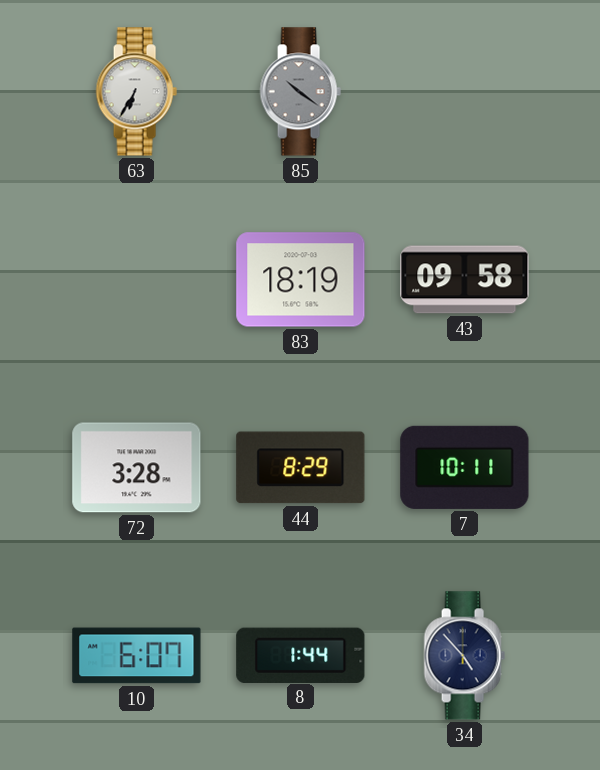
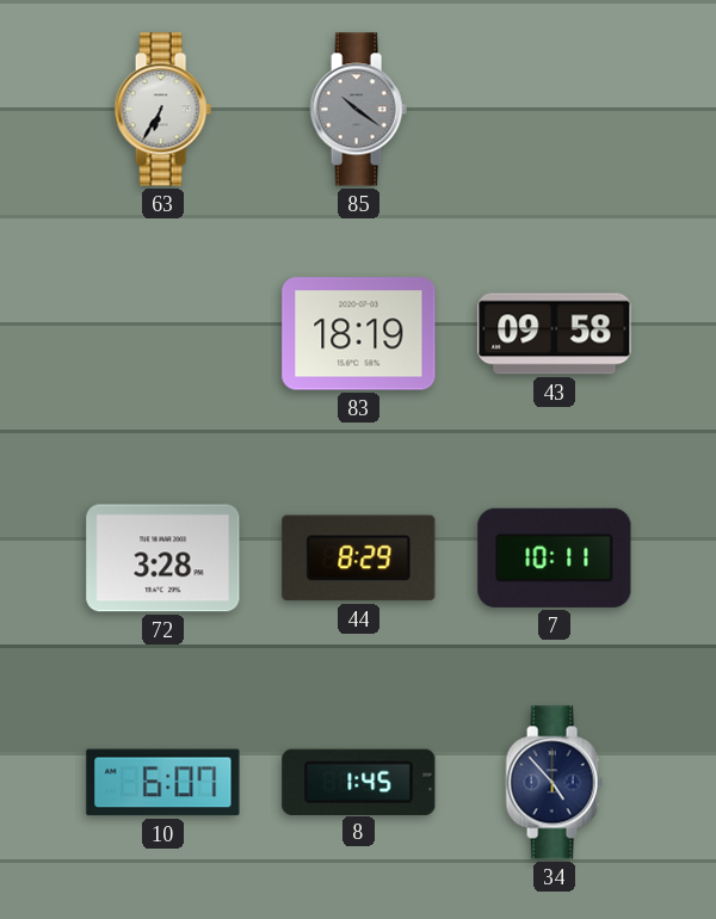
8: 1:44 -> 1:45 (359, 782)
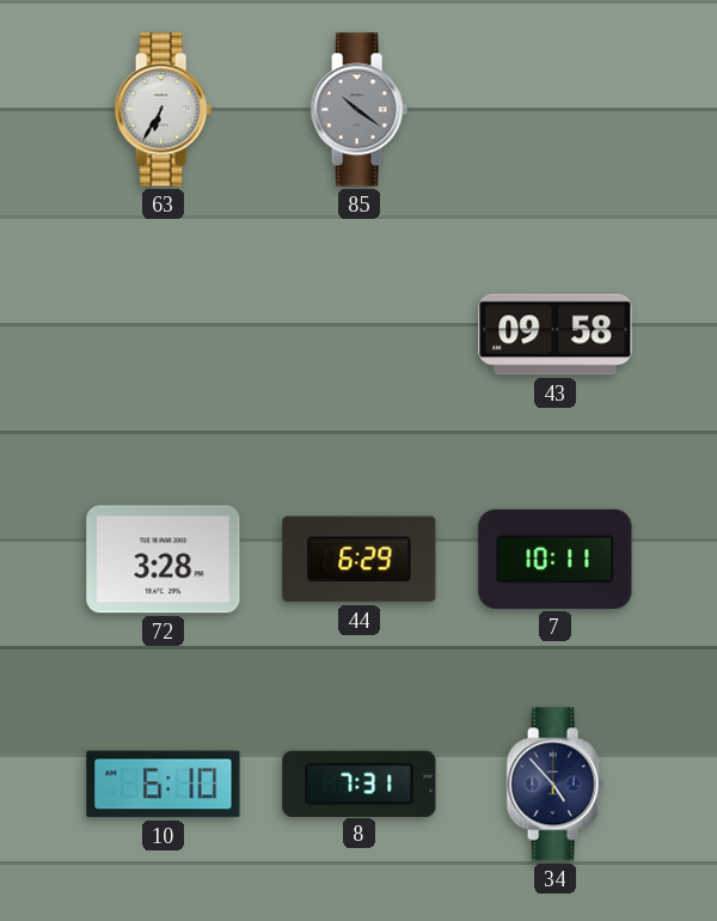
83: 18:19 -> none (359, 334)
44: 8:29 -> 6:29 (360, 560)
10: 6:07 -> 6:10 (164, 785)
8: 1:45 -> 7:31 (360, 783)
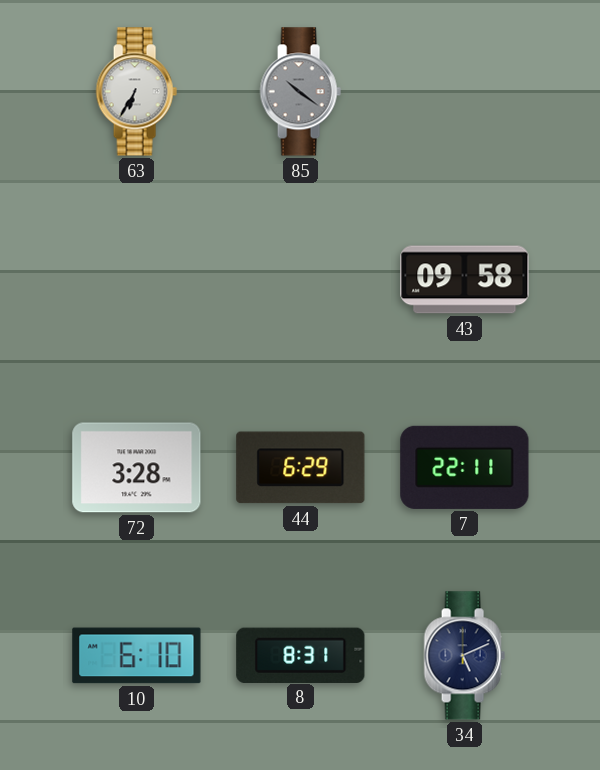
7: 10:11 -> 22:11 (465, 467)
8: 7:31 -> 8:31 (301, 655)
34: 4:53 -> 5:11 (464, 656)
